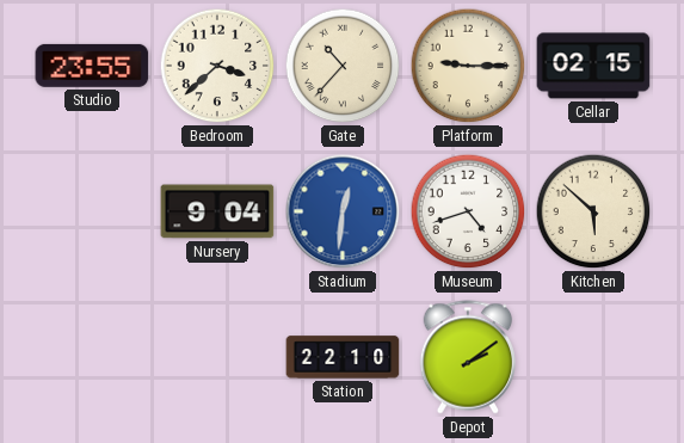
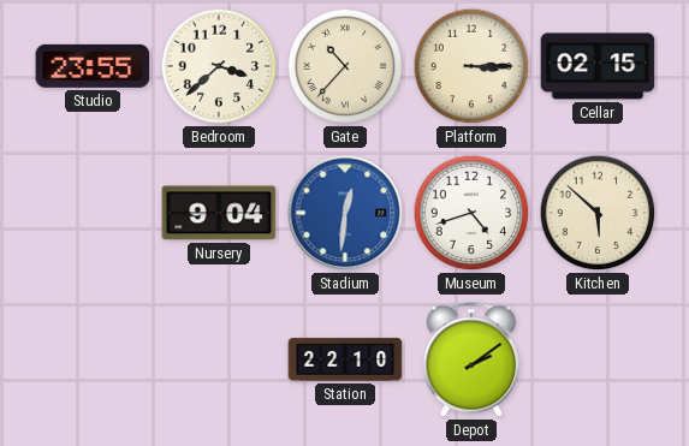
Platform: 9:15 -> 3:15 (471, 66)
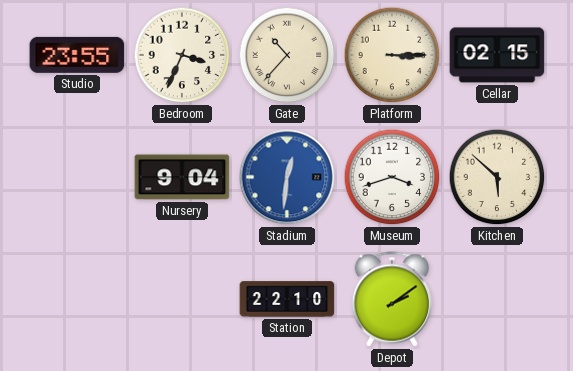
Bedroom: 3:38 -> 3:34 (182, 55)
Museum: 4:42 -> 3:42 (392, 177)
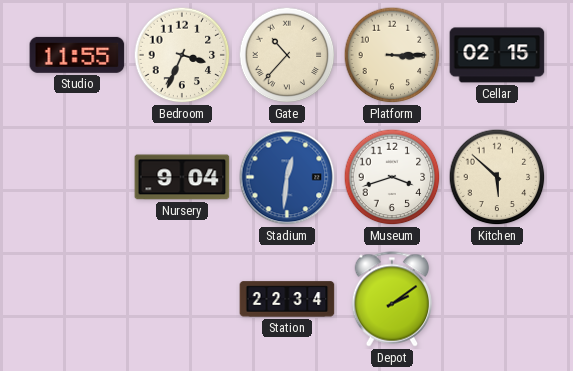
Studio: 23:55 -> 11:55 (77, 55)
Station: 22:10 -> 22:34 (287, 299)
